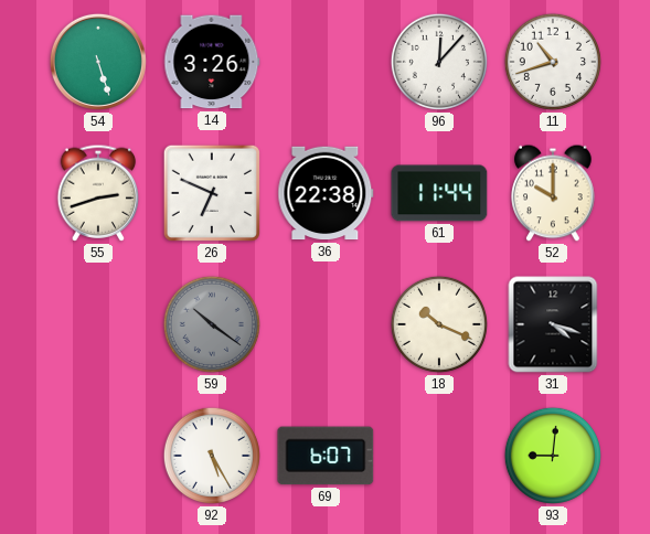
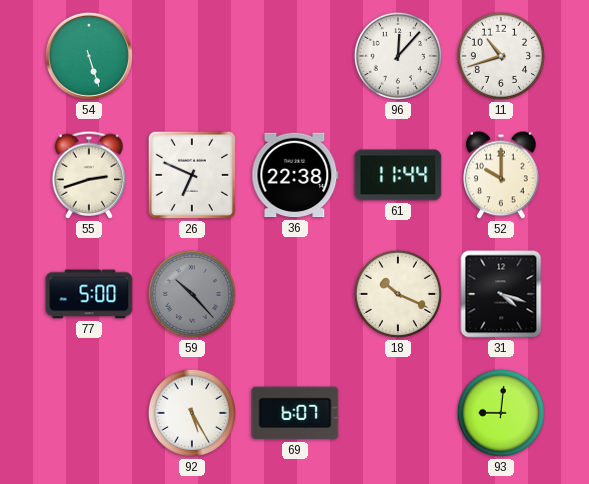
14: 3:26 -> none (212, 62)
77: none -> 5:00 (89, 294)
59: 10:21 -> 10:23 (192, 294)
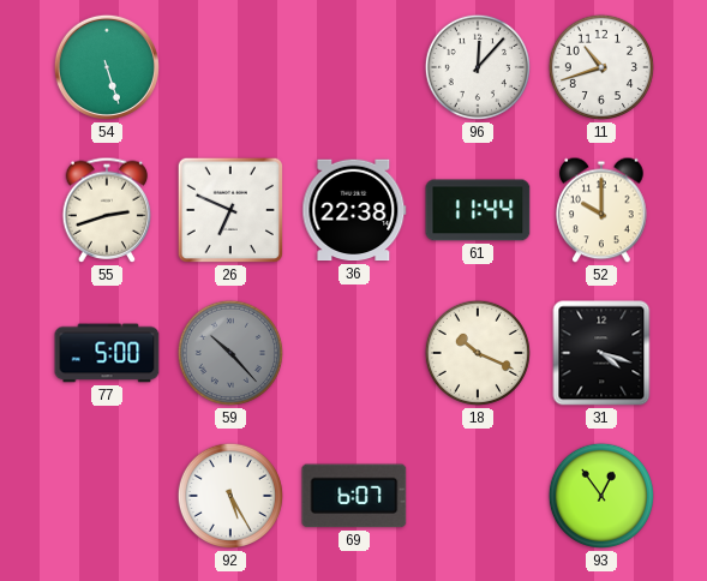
93: 9:01 -> 12:54 (601, 496)
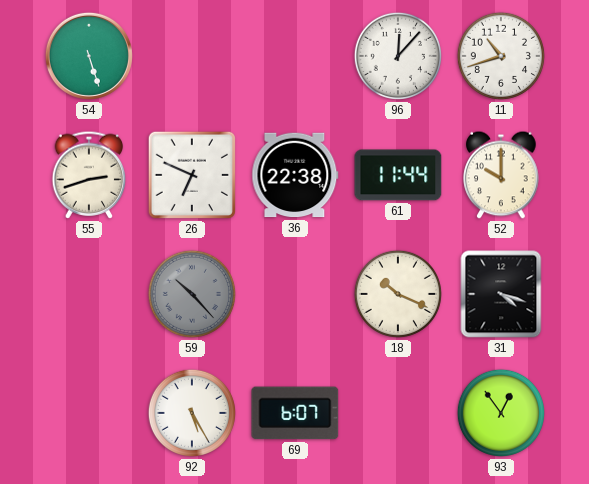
77: 5:00 -> none (107, 353)
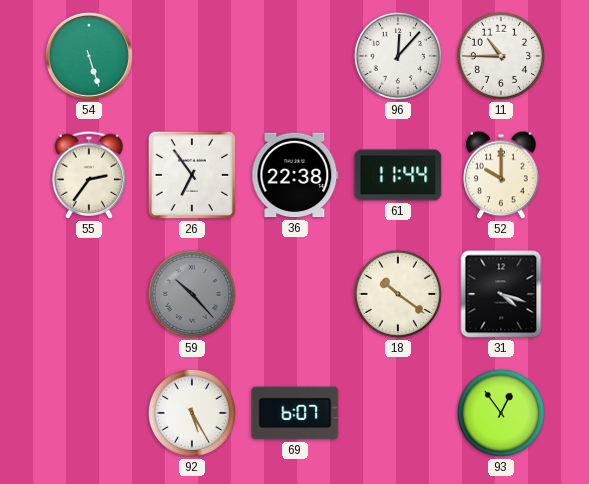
11: 10:42 -> 10:45 (501, 56)
55: 2:42 -> 2:36 (89, 175)
26: 6:49 -> 6:54 (192, 175)
18: 10:19 -> 10:21 (398, 294)
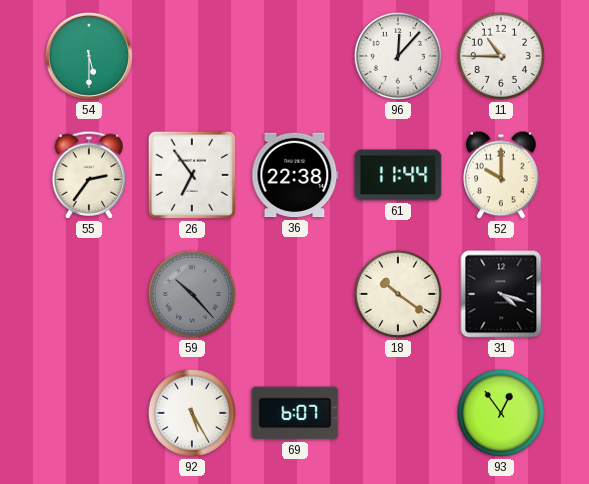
54: 5:27 -> 5:30 (89, 56)
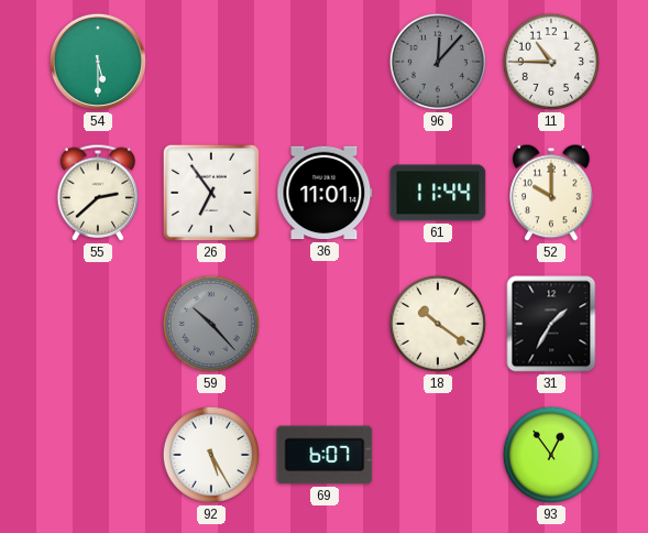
96 dial: white -> grey (438, 62)
55: 2:36 -> 2:38 (98, 193)
36: 22:38 -> 11:01 (325, 193)
31: 4:18 -> 1:35 (551, 324)
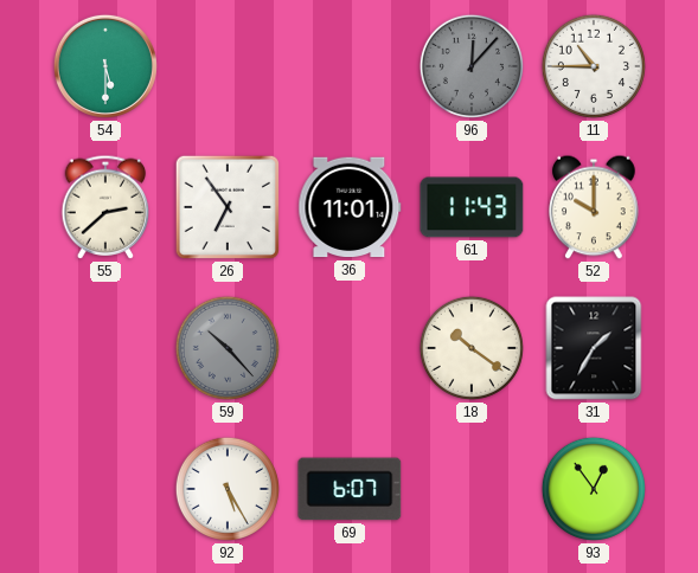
61: 11:44 -> 11:43 (472, 207)
